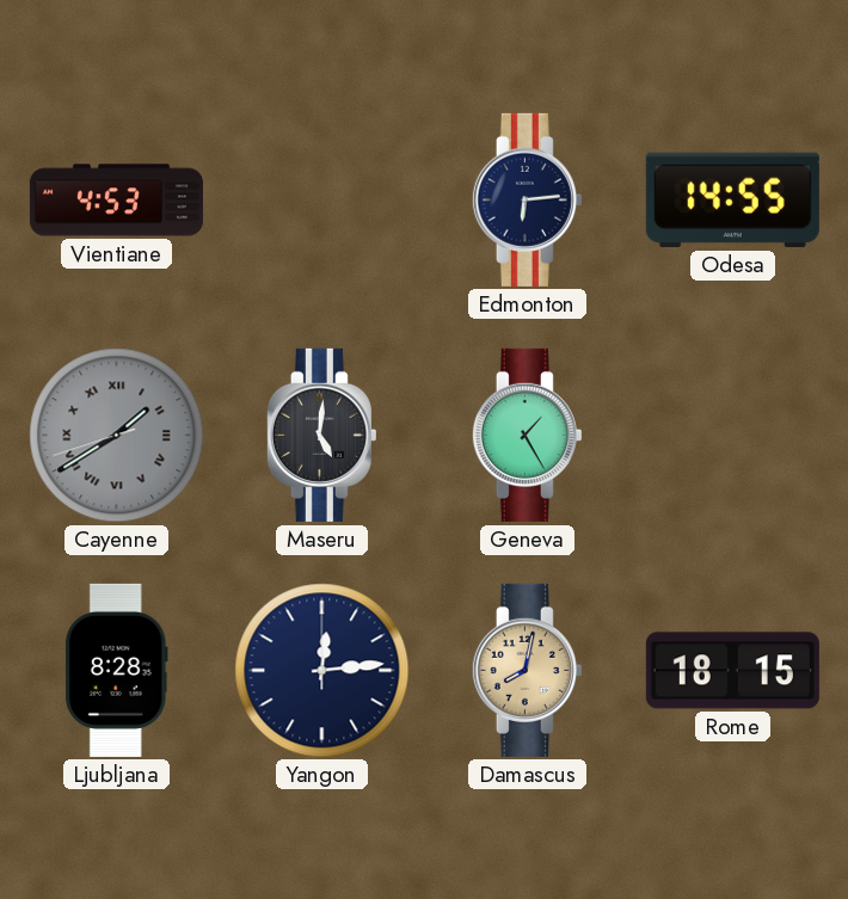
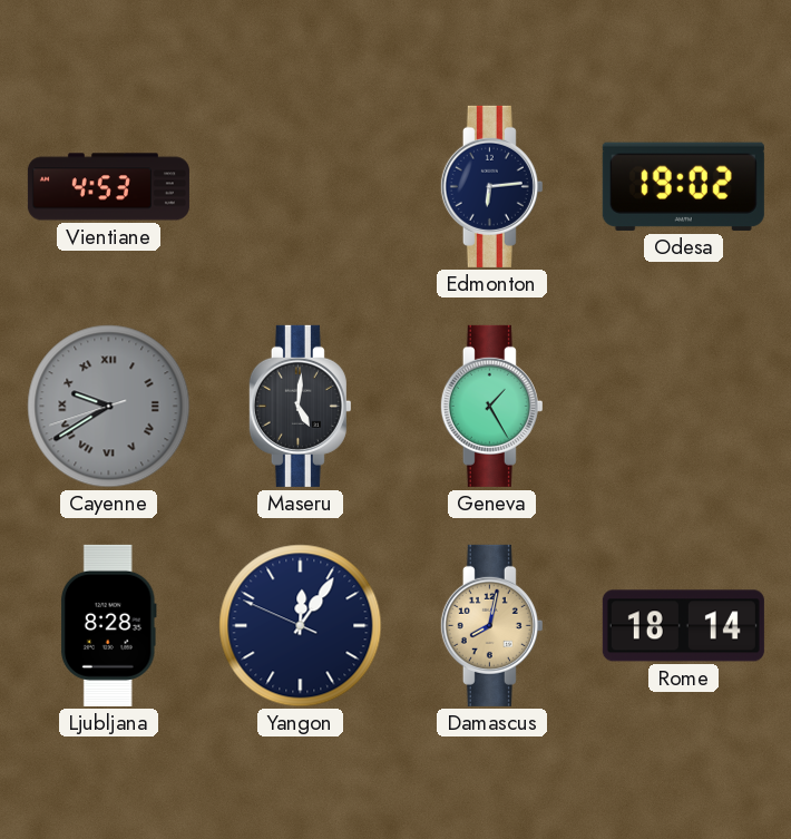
Odesa: 14:55 -> 19:02 (683, 186)
Cayenne: 1:39 -> 9:39 (109, 407)
Yangon: 12:14 -> 12:05 (301, 626)
Rome: 18:15 -> 18:14 (683, 626)
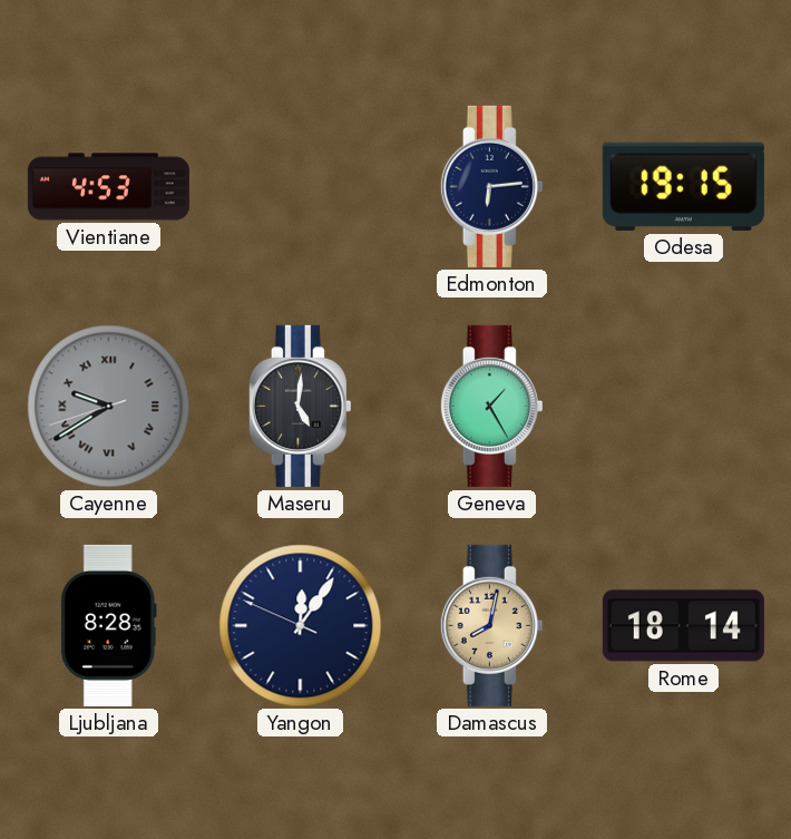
Odesa: 19:02 -> 19:15 (683, 186)
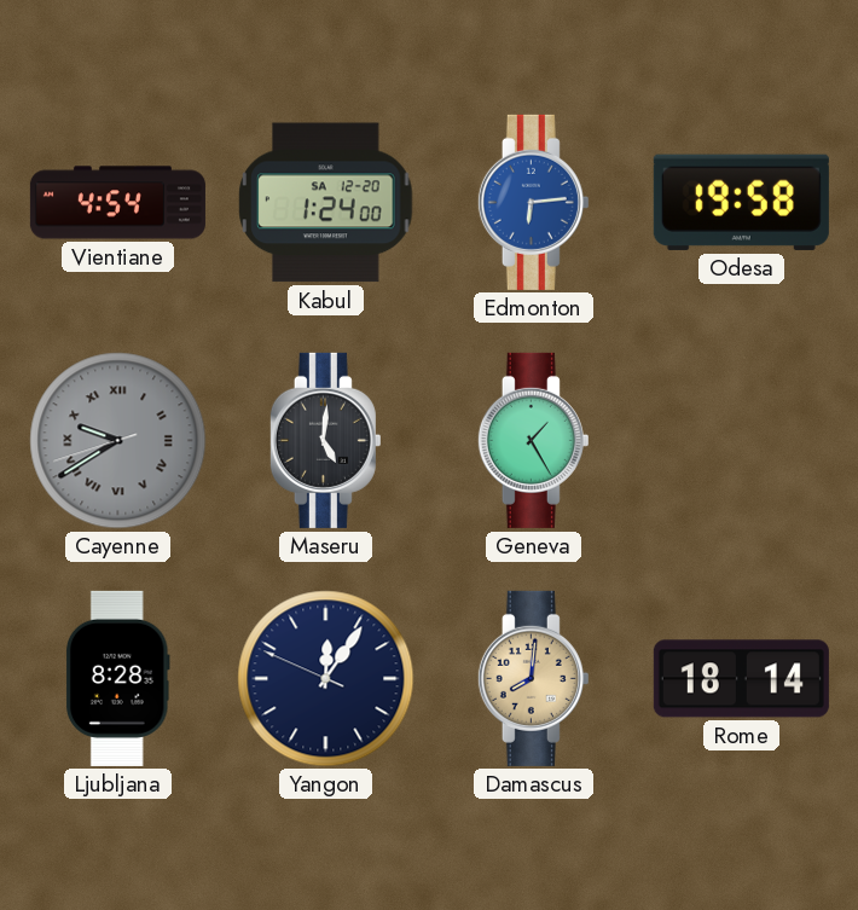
Vientiane: 4:53 -> 4:54 (117, 203)
Kabul: none -> 1:24 (326, 203)
Edmonton dial: navy -> blue (533, 202)
Odesa: 19:15 -> 19:58 (741, 202)
Damascus: 8:02 -> 8:01 (533, 678)
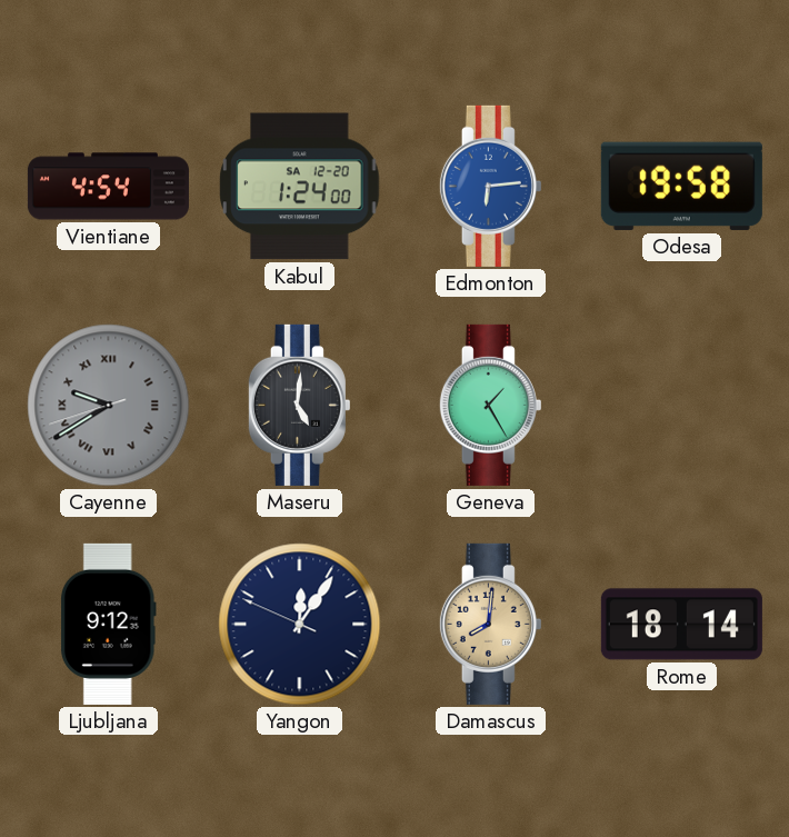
Ljubljana: 8:28 -> 9:12 (108, 624)
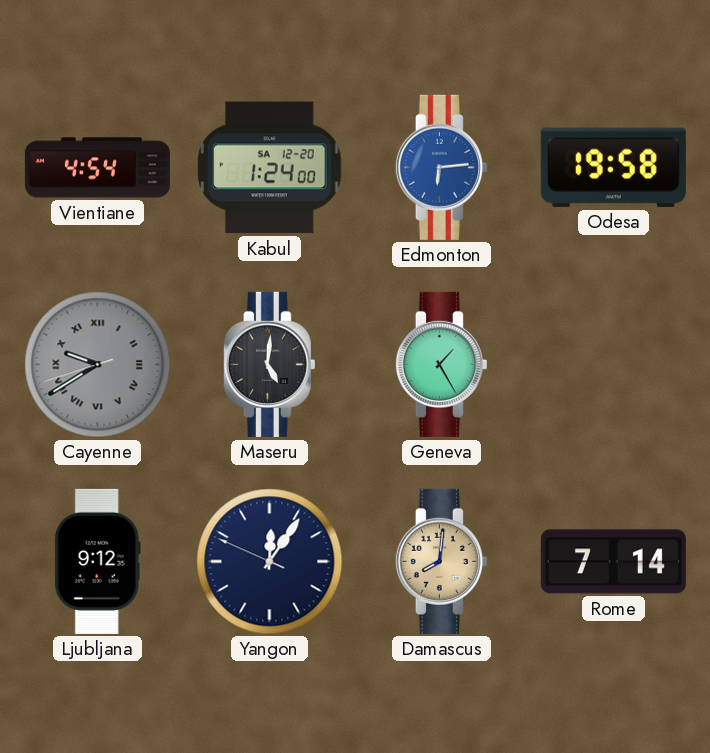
Rome: 18:14 -> 7:14 (613, 562)
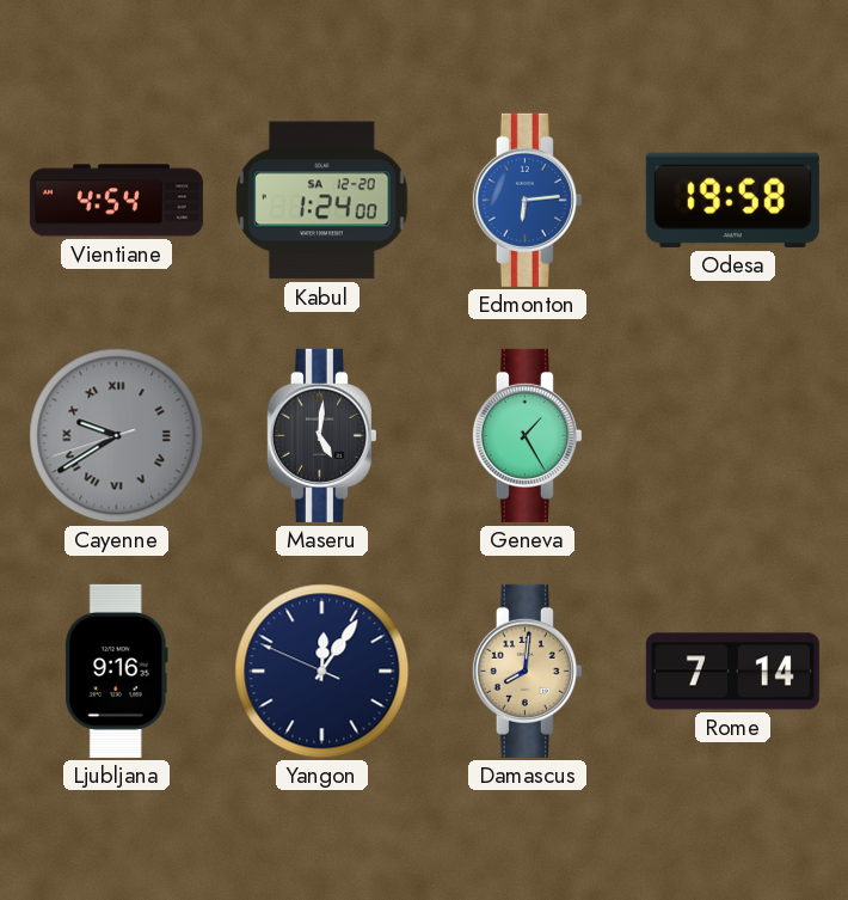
Ljubljana: 9:12 -> 9:16 (116, 671)
